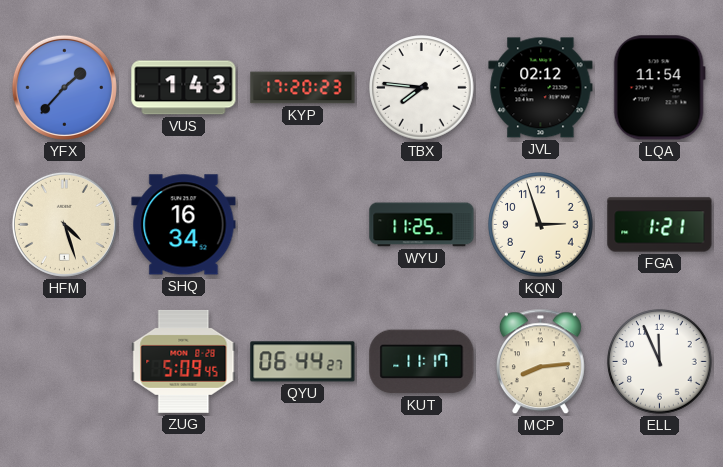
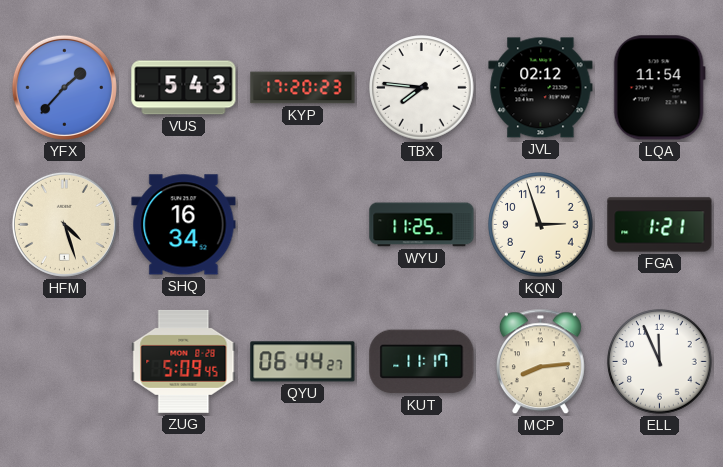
VUS: 1:43 -> 5:43 (184, 88)
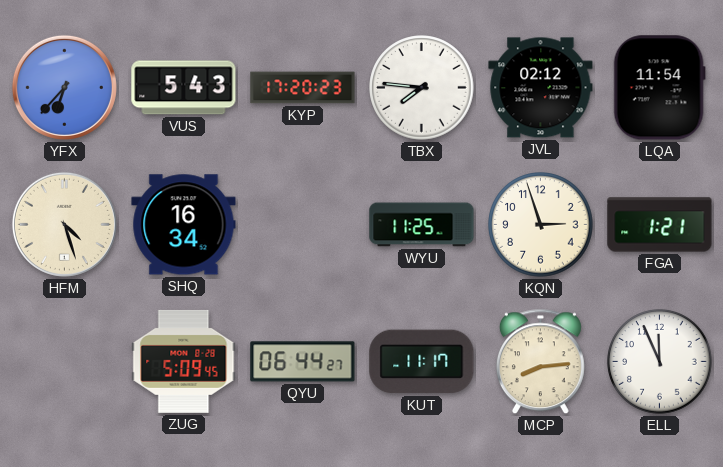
YFX: 1:37 -> 6:37 (64, 87)
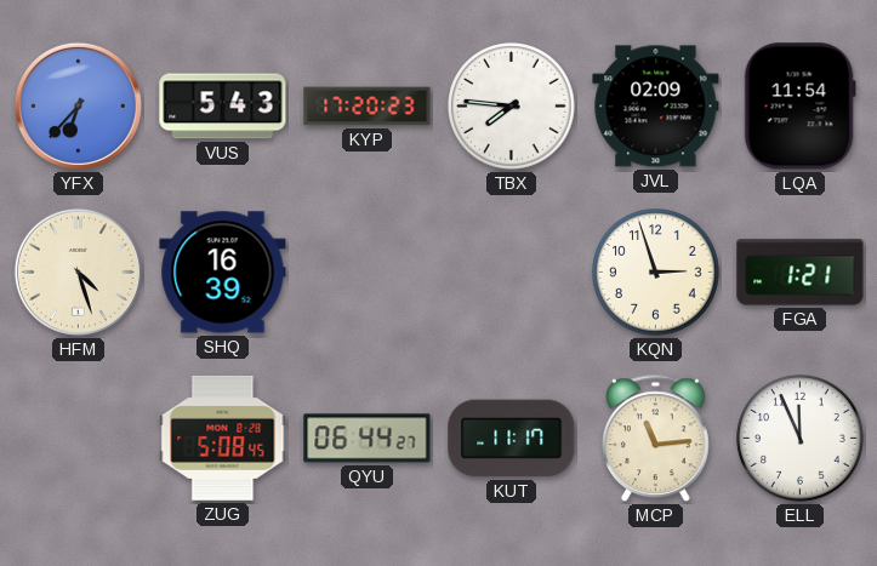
JVL: 02:12 -> 02:09 (656, 107)
SHQ: 16:34 -> 16:39 (223, 273)
WYU: 11:25 -> none (422, 225)
ZUG: 5:09 -> 5:08 (223, 438)
MCP: 8:14 -> 11:14 (655, 439)
